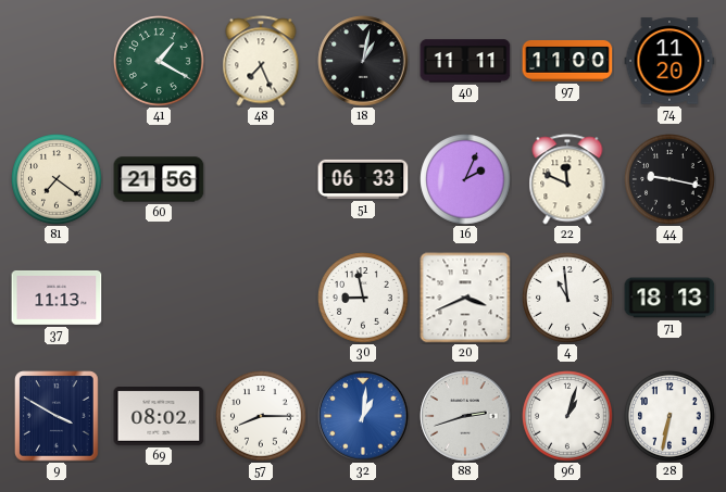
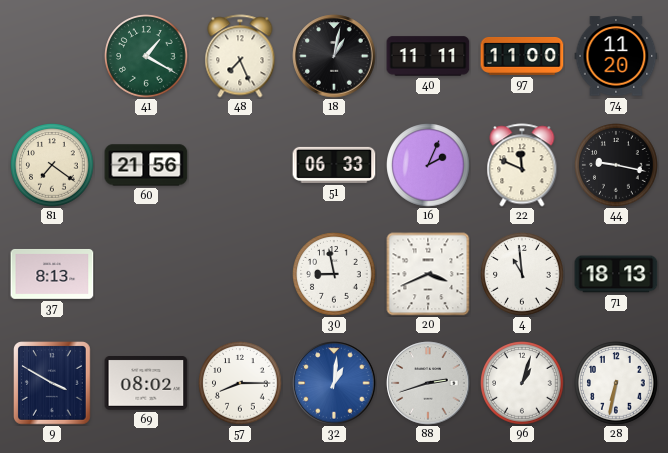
37: 11:13 -> 8:13 (52, 274)
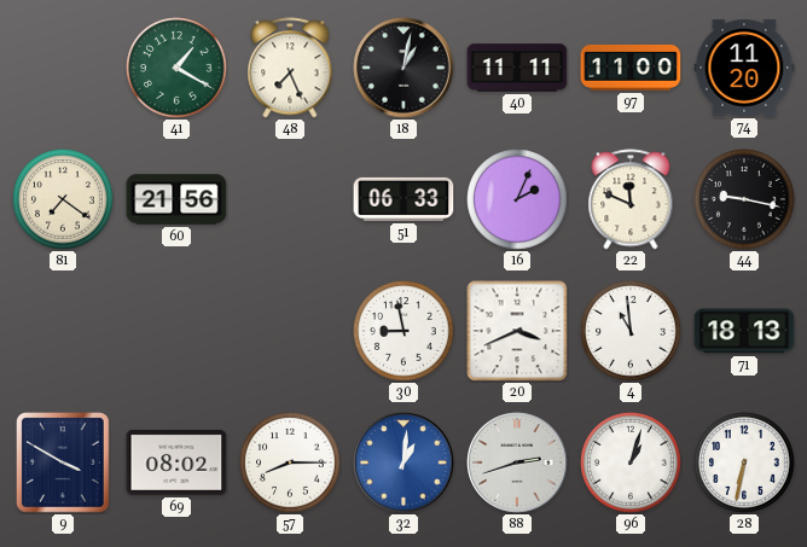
37: 8:13 -> none (52, 274)
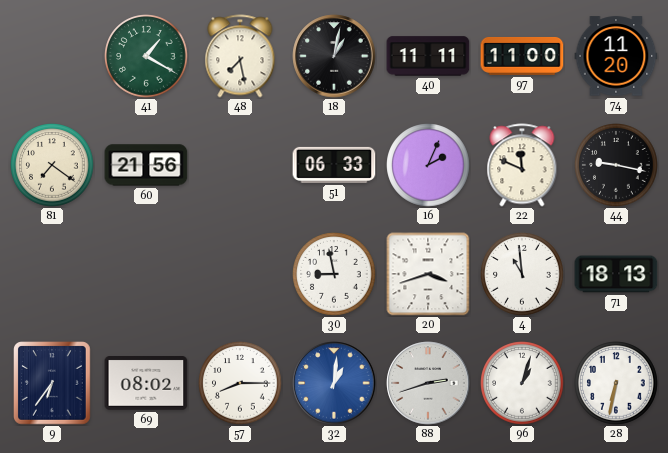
48: 7:26 -> 7:28 (240, 56)
20: 3:41 -> 3:42 (428, 274)
9: 3:50 -> 6:36 (52, 383)
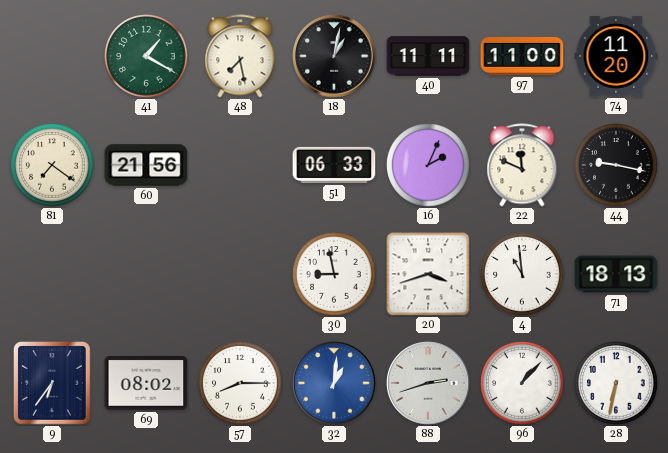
96: 1:03 -> 1:07 (522, 383)
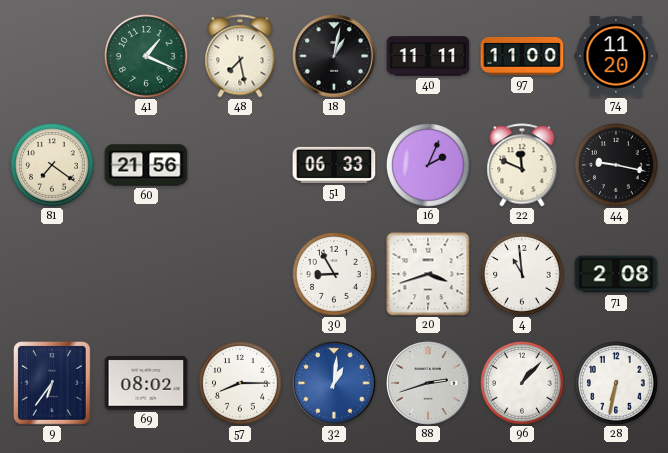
41: 1:20 -> 1:19 (146, 56)
30: 8:58 -> 8:55 (334, 274)
71: 18:13 -> 2:08 (616, 274)
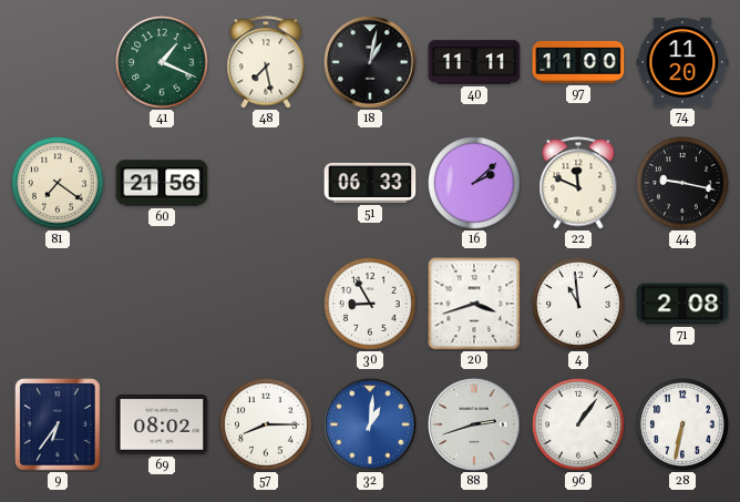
16: 2:04 -> 2:08 (474, 183)
96: 1:07 -> 1:06 (578, 424)
